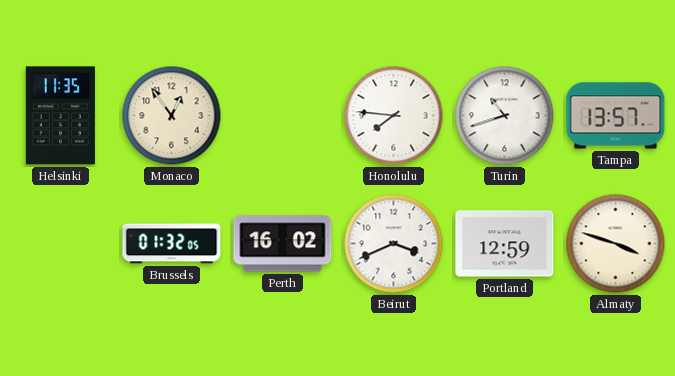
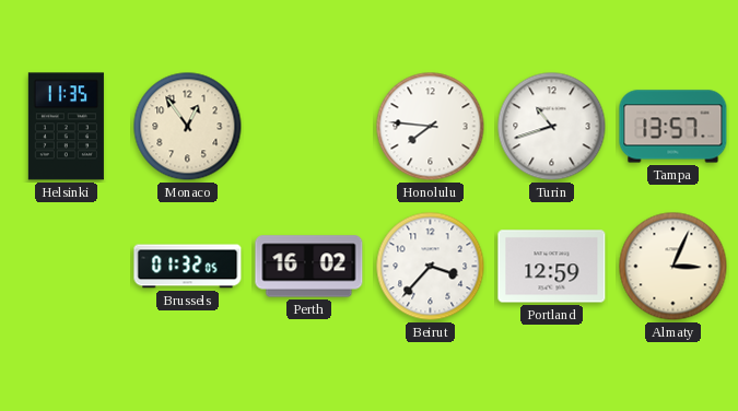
Beirut: 3:41 -> 3:37 (431, 267)
Almaty: 3:48 -> 3:04 (673, 267)
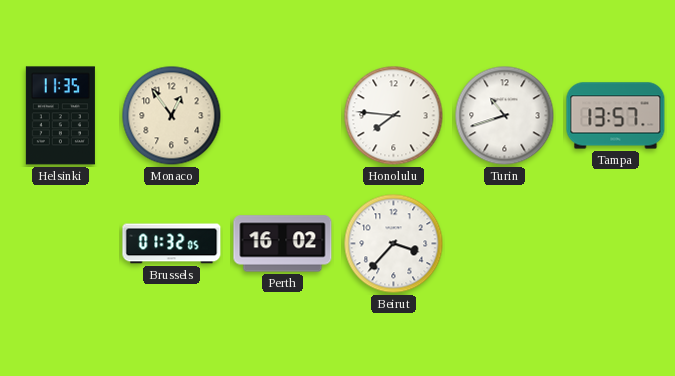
Portland: 12:59 -> none (552, 267)
Almaty: 3:04 -> none (673, 267)
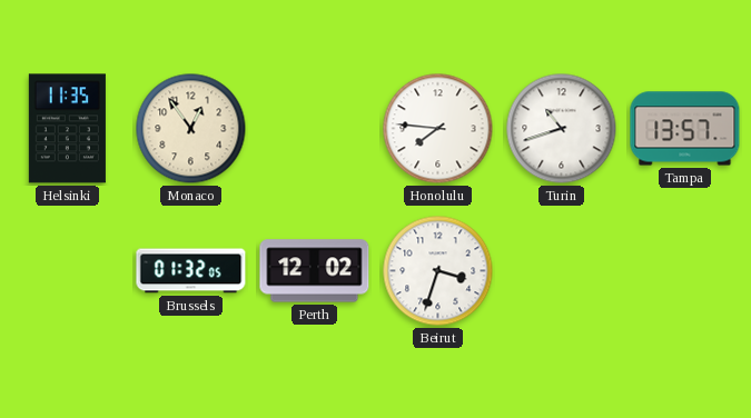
Perth: 16:02 -> 12:02 (315, 271)
Beirut: 3:37 -> 3:33 (438, 271)
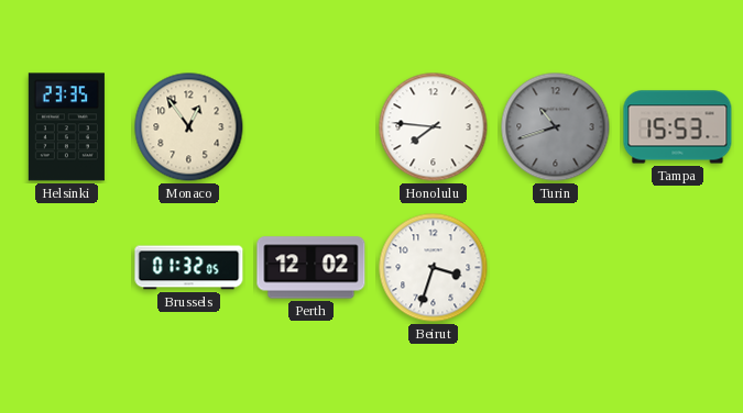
Helsinki: 11:35 -> 23:35 (66, 127)
Turin dial: white -> grey (556, 127)
Tampa: 13:57 -> 15:53 (678, 127)
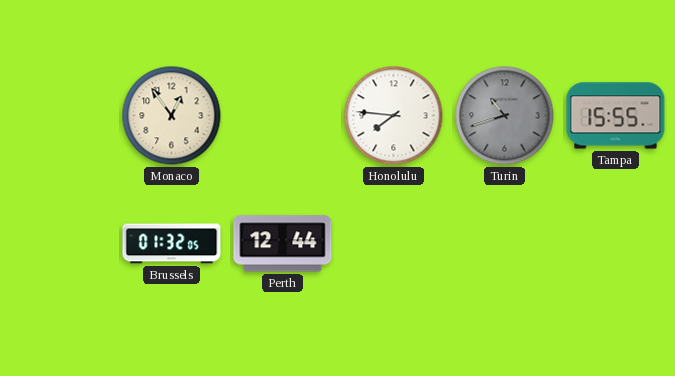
Helsinki: 23:35 -> none (66, 127)
Tampa: 15:53 -> 15:55 (616, 116)
Perth: 12:02 -> 12:44 (283, 244)
Beirut: 3:33 -> none (434, 268)
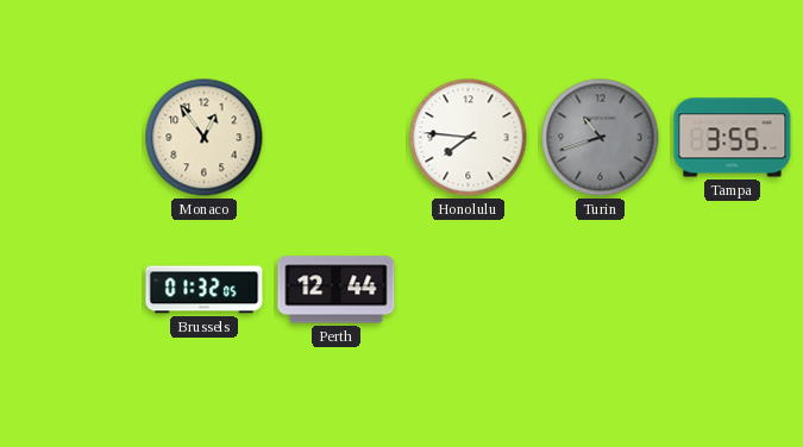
Tampa: 15:55 -> 3:55 (733, 138)
